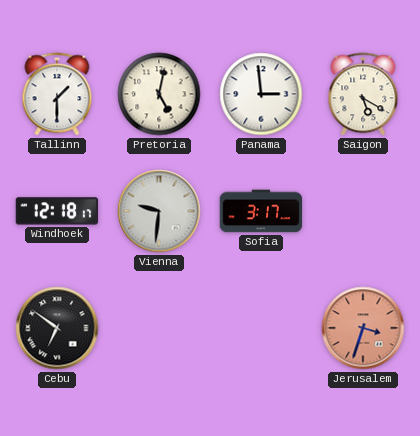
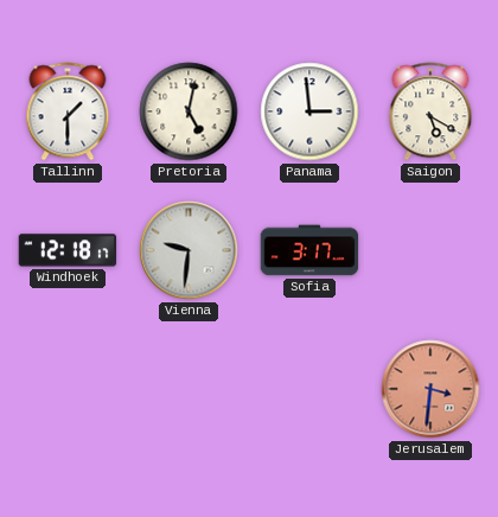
Cebu: 6:51 -> none (57, 328)
Jerusalem: 3:33 -> 3:31 (430, 389)
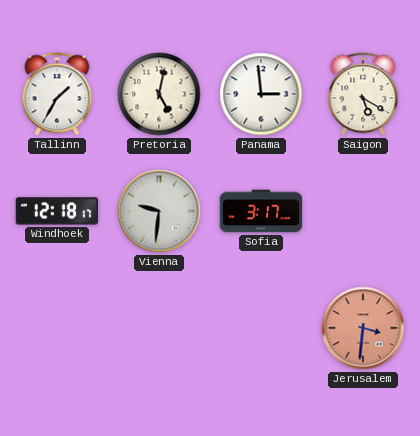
Tallinn: 1:30 -> 1:35 (57, 94)
